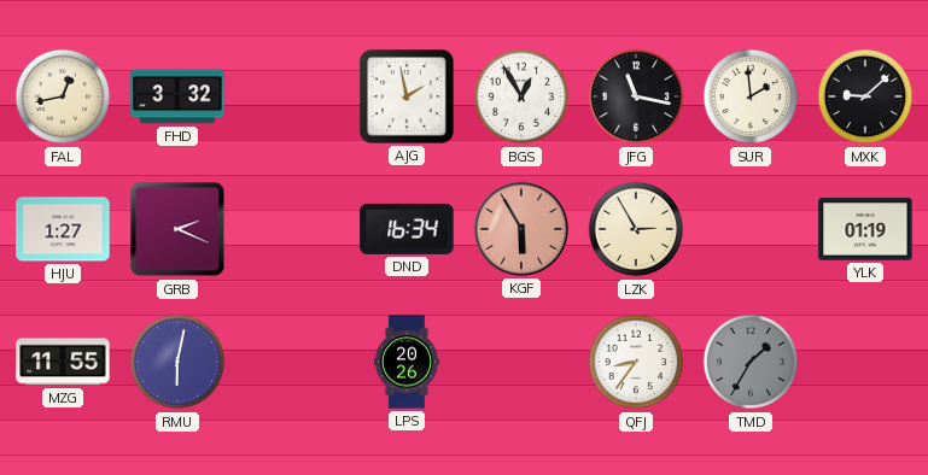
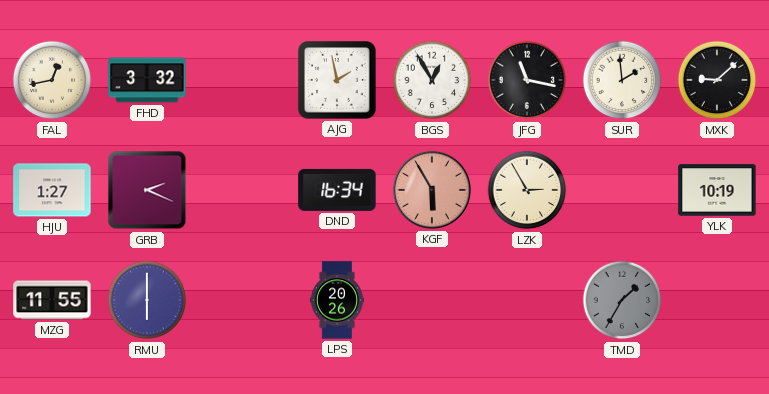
YLK: 01:19 -> 10:19 (717, 190)
RMU: 6:02 -> 6:00 (147, 300)
QFJ: 8:36 -> none (636, 362)
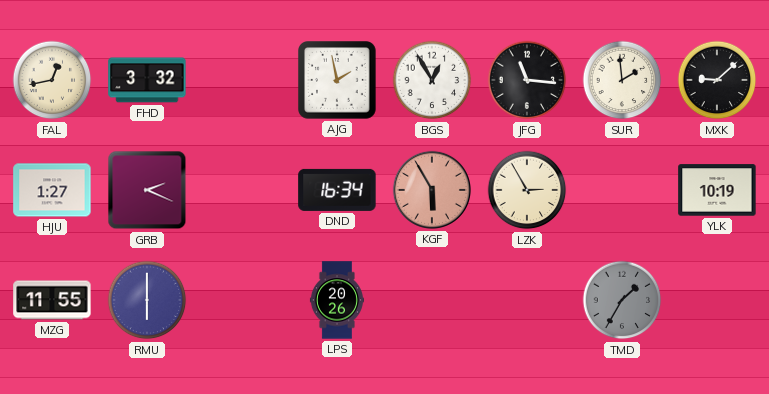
JFG: 11:17 -> 11:16 (527, 80)
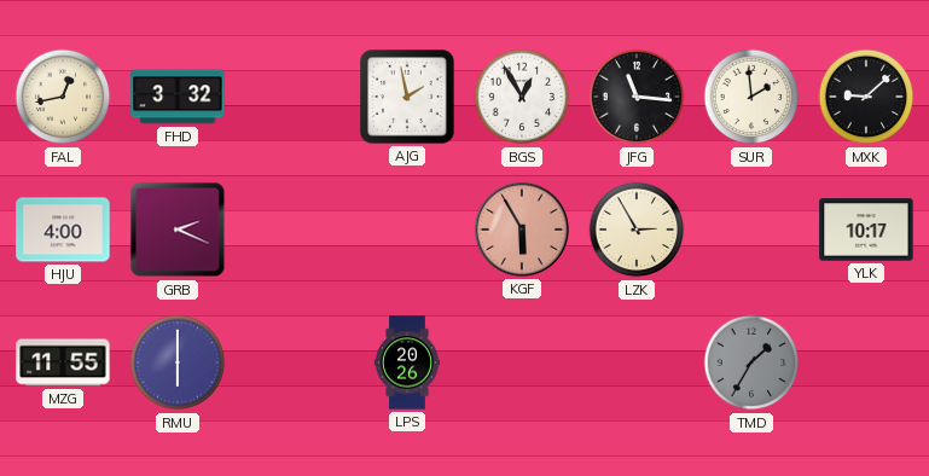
HJU: 1:27 -> 4:00 (63, 230)
DND: 16:34 -> none (337, 190)
YLK: 10:19 -> 10:17 (866, 230)
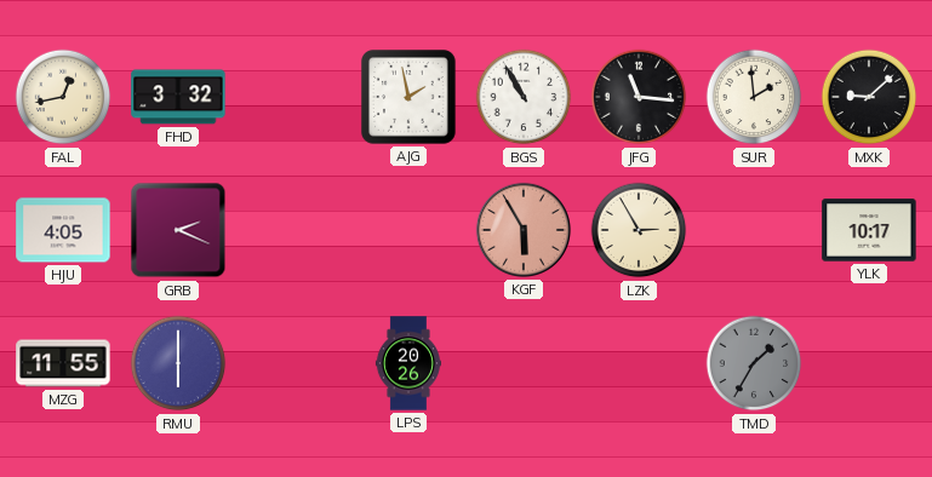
BGS: 12:55 -> 10:55 (524, 97)
HJU: 4:00 -> 4:05 (63, 230)
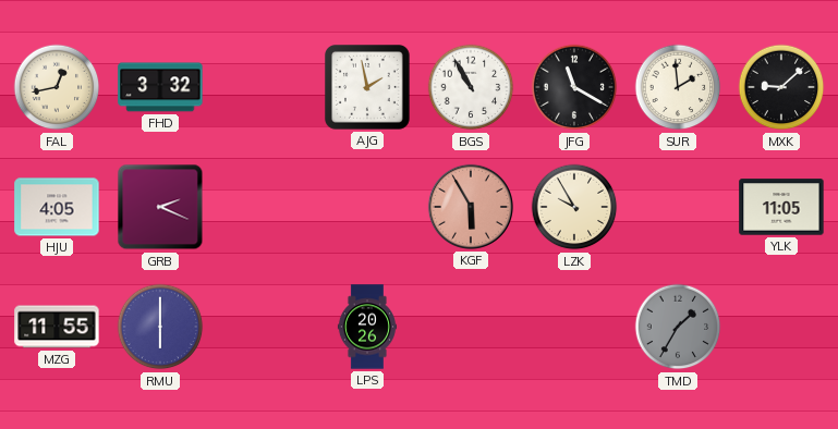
JFG: 11:16 -> 11:20 (574, 87)
LZK: 2:55 -> 9:55 (574, 207)
YLK: 10:17 -> 11:05 (781, 207)
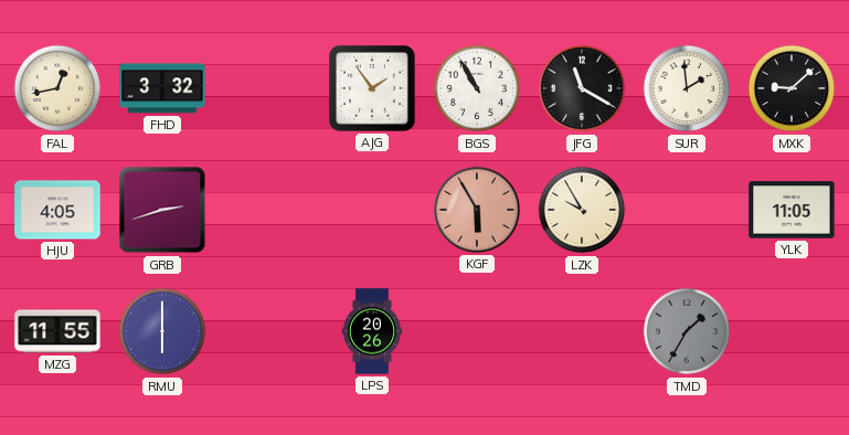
AJG: 1:58 -> 1:54 (373, 89)
GRB: 2:19 -> 2:42 (162, 210)
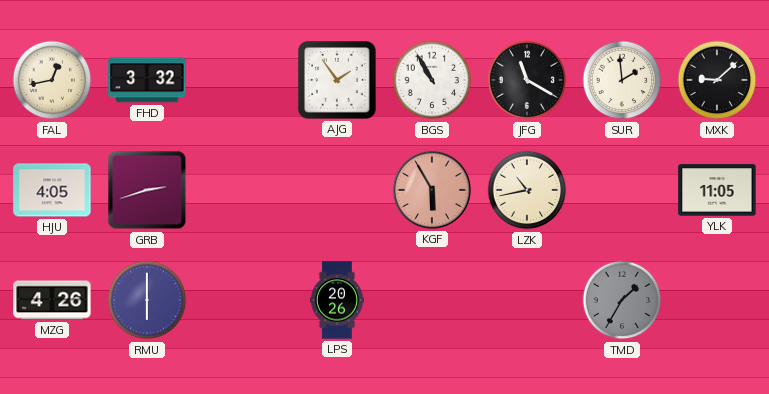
LZK: 9:55 -> 10:43 (527, 190)
MZG: 11:55 -> 4:26 (52, 300)
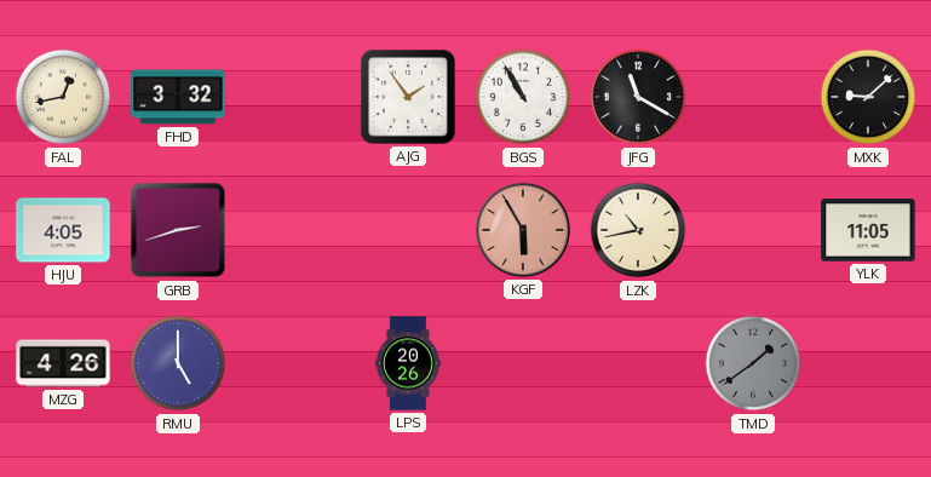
SUR: 1:59 -> none (622, 80)
RMU: 6:00 -> 5:00 (178, 363)
TMD: 1:35 -> 1:39 (753, 363)
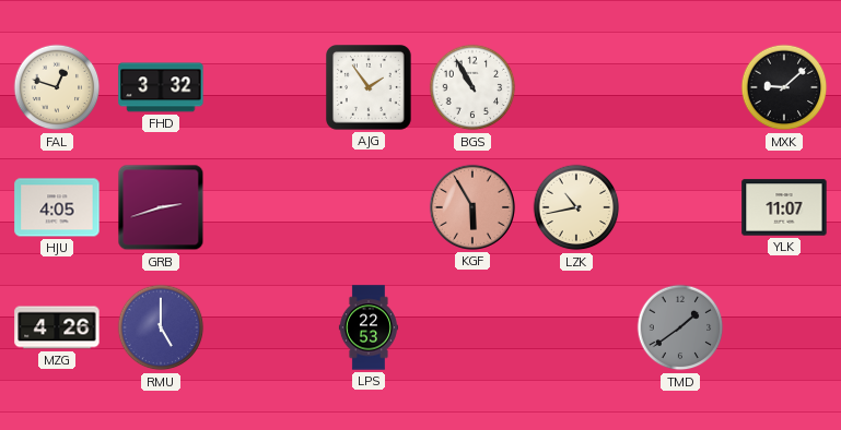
FAL: 12:43 -> 12:48 (57, 87)
JFG: 11:20 -> none (638, 97)
YLK: 11:05 -> 11:07 (784, 207)
LPS: 20:26 -> 22:53 (369, 327)
